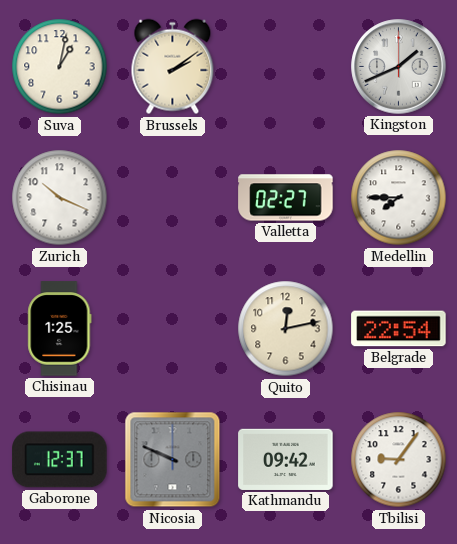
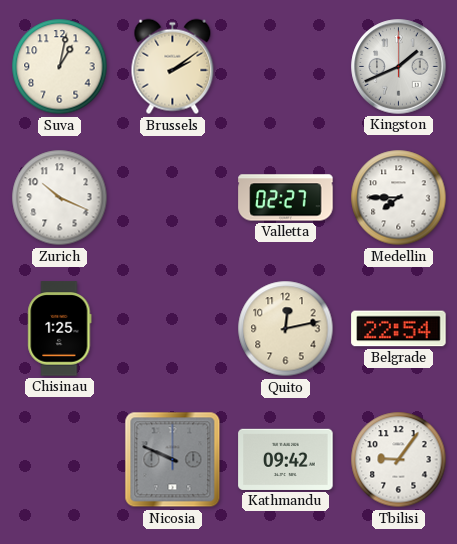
Gaborone: 12:37 -> none (60, 460)
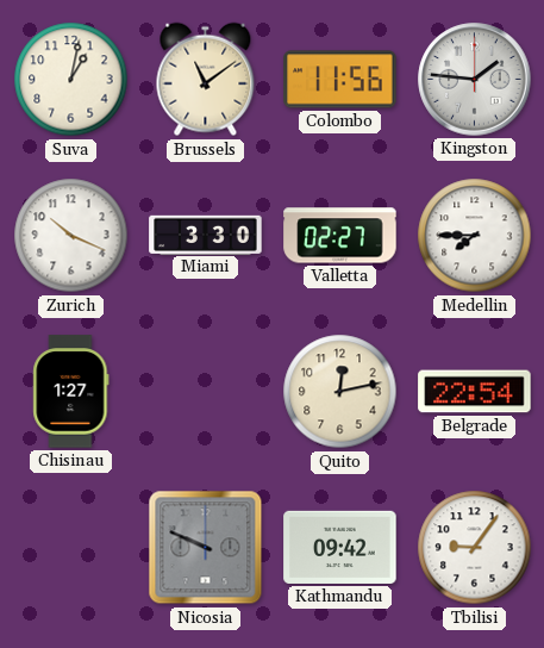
Brussels: 2:09 -> 11:09 (206, 80)
Colombo: none -> 11:56 (340, 80)
Kingston: 1:41 -> 1:46 (475, 80)
Miami: none -> 3:30 (206, 235)
Chisinau: 1:25 -> 1:27 (71, 392)
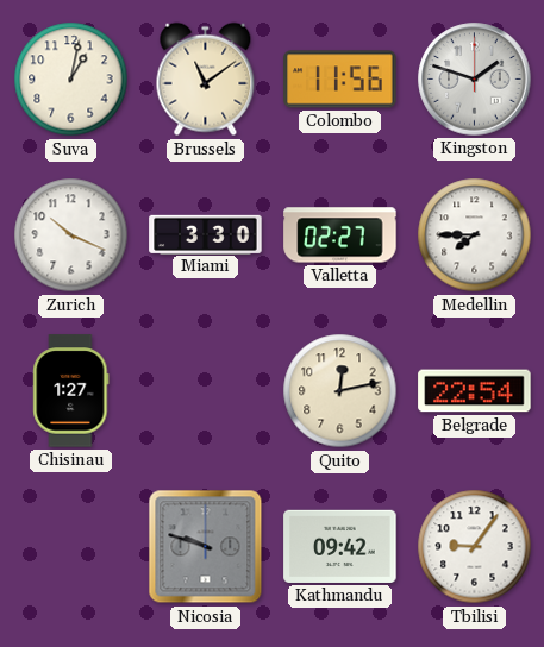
Kingston: 1:46 -> 1:48 (475, 80)
Nicosia: 9:49 -> 9:48 (206, 547)
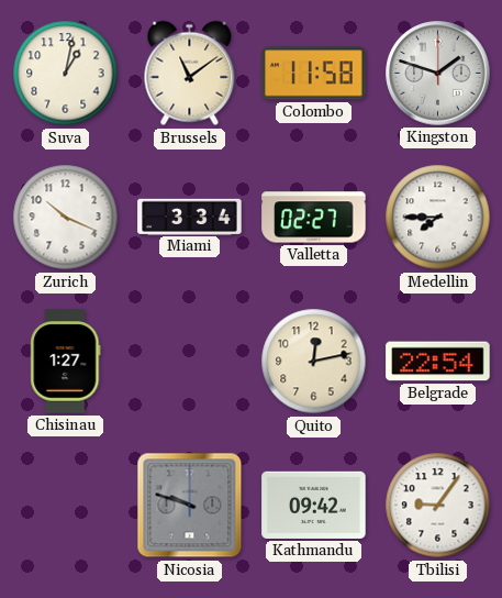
Colombo: 11:56 -> 11:58 (314, 74)
Miami: 3:30 -> 3:34 (190, 217)
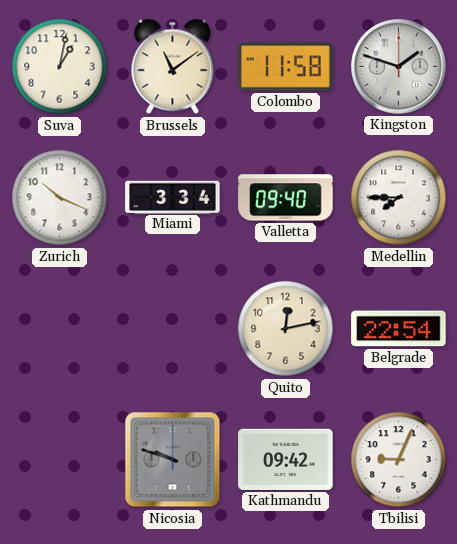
Valletta: 02:27 -> 09:40 (286, 198)
Chisinau: 1:27 -> none (66, 362)
Tbilisi: 9:06 -> 9:04 (399, 460)
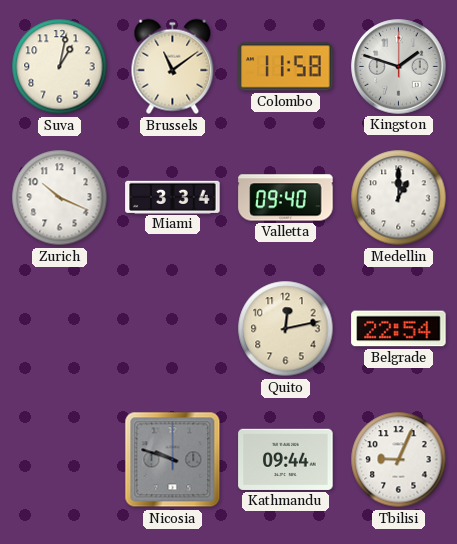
Medellin: 7:45 -> 1:00 (399, 198)
Kathmandu: 09:42 -> 09:44 (286, 459)
